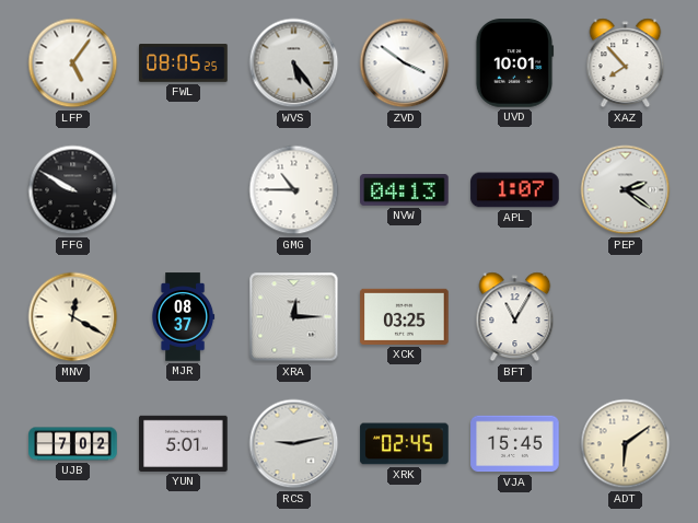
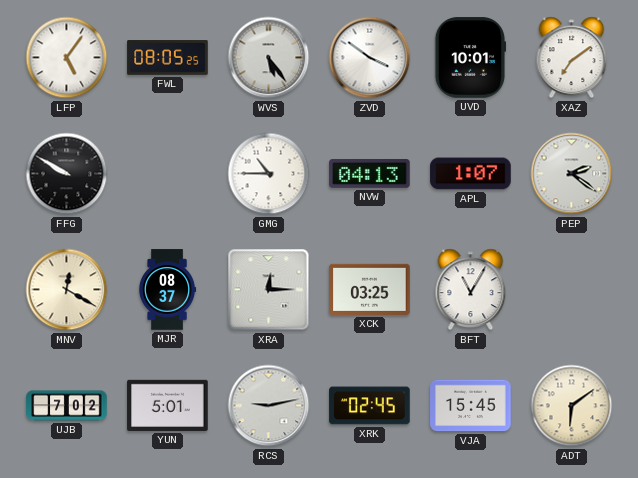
XAZ: 7:53 -> 7:09 (572, 58)
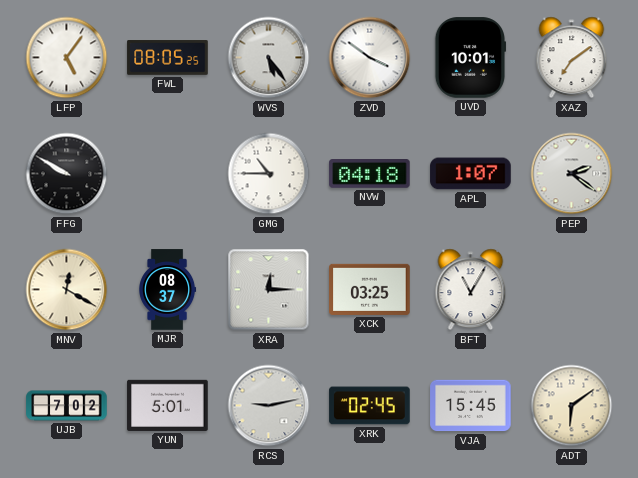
NVW: 04:13 -> 04:18 (370, 174)
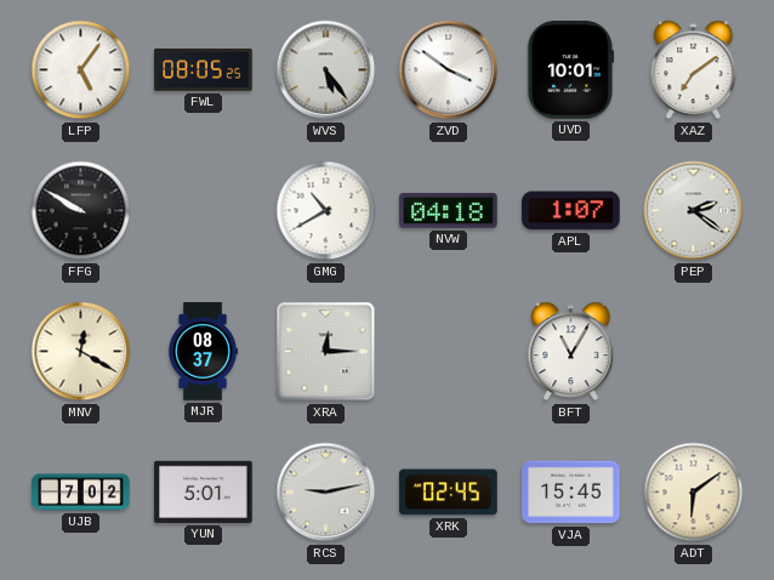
GMG: 10:45 -> 10:40 (326, 211)
XCK: 03:25 -> none (370, 289)
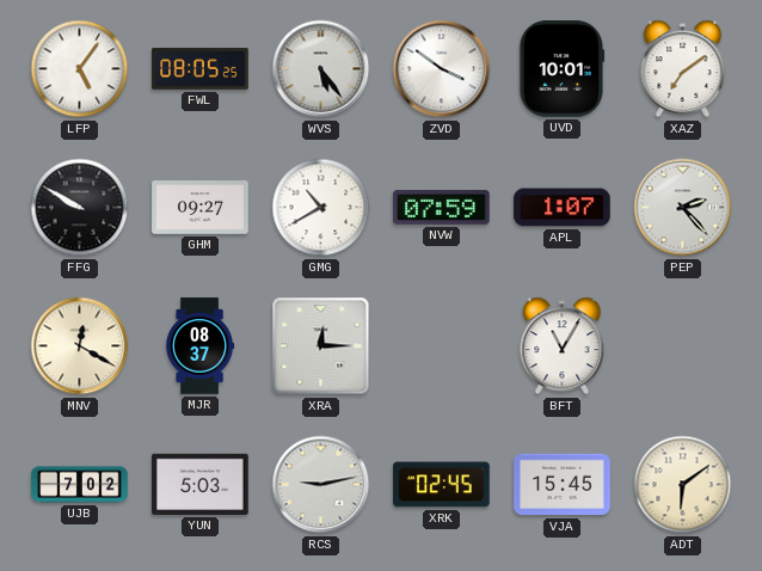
GHM: none -> 09:27 (201, 208)
NVW: 04:18 -> 07:59 (442, 208)
PEP: 2:21 -> 2:23 (683, 208)
YUN: 5:01 -> 5:03 (201, 484)
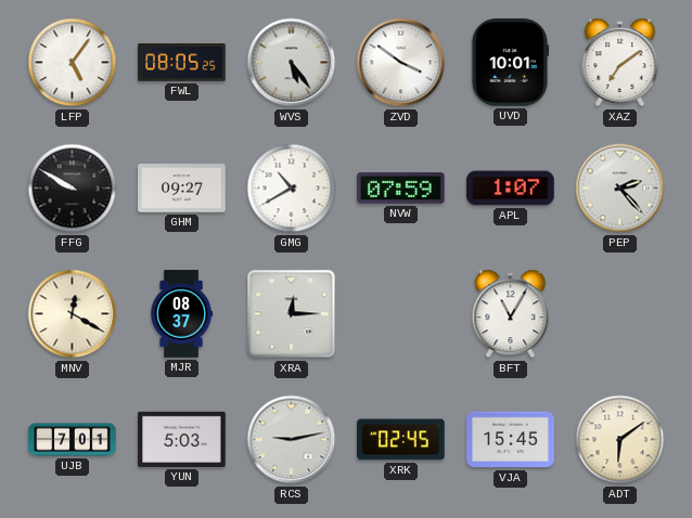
UJB: 7:02 -> 7:01 (73, 440)
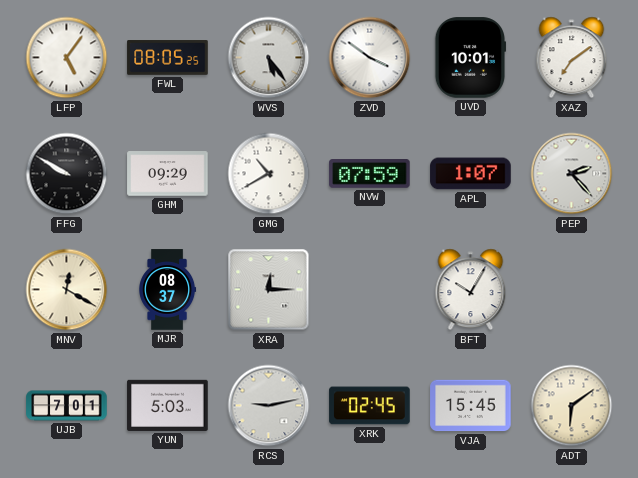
GHM: 09:27 -> 09:29 (168, 174)
BFT: 11:05 -> 10:05 (471, 290)
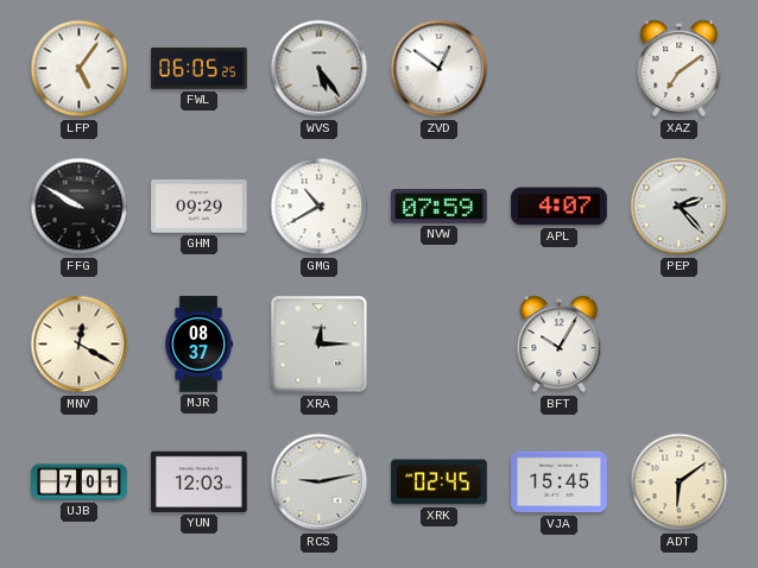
FWL: 08:05 -> 06:05 (200, 69)
ZVD: 3:51 -> 12:51 (440, 69)
UVD: 10:01 -> none (470, 58)
APL: 1:07 -> 4:07 (560, 207)
YUN: 5:03 -> 12:03 (200, 481)
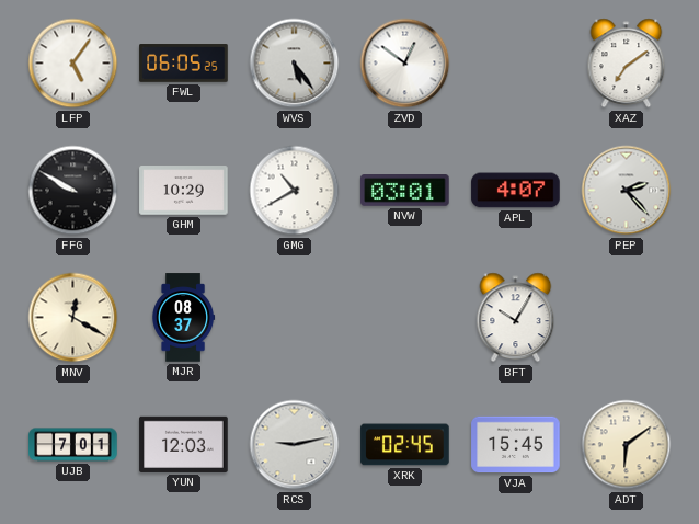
GHM: 09:29 -> 10:29 (184, 191)
NVW: 07:59 -> 03:01 (405, 191)
XRA: 12:15 -> none (320, 345)
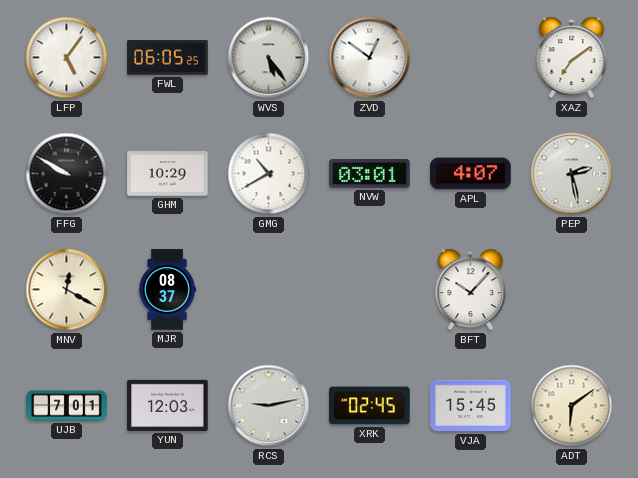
PEP: 2:23 -> 2:28 (572, 174)
BFT: 10:05 -> 10:07 (471, 290)
